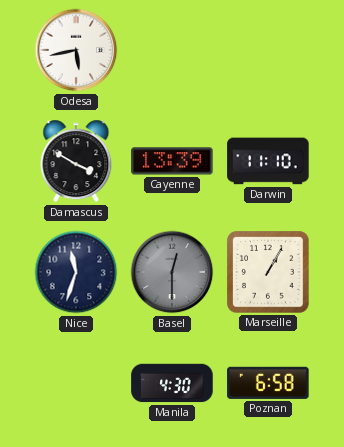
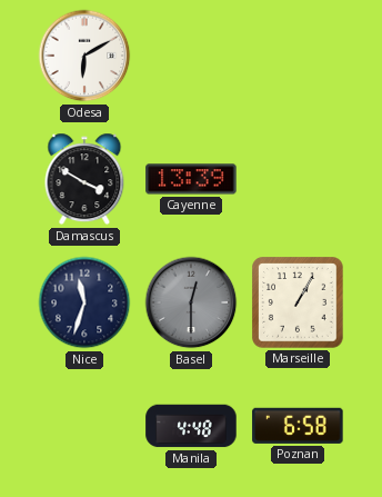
Odesa: 5:43 -> 6:10 (84, 56)
Darwin: 11:10 -> none (268, 161)
Manila: 4:30 -> 4:48 (191, 426)
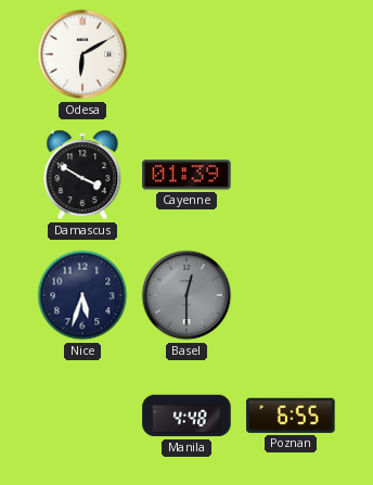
Cayenne: 13:39 -> 01:39 (186, 175)
Nice: 11:33 -> 5:33 (82, 295)
Marseille: 1:05 -> none (298, 302)
Poznan: 6:58 -> 6:55 (291, 416)
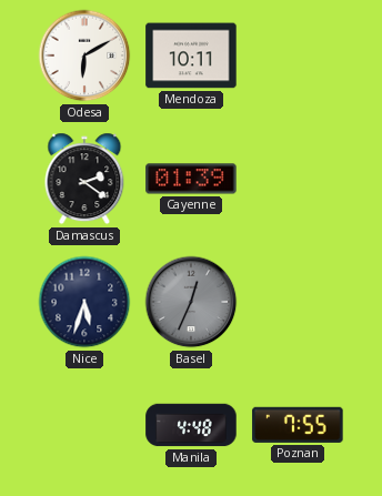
Mendoza: none -> 10:11 (191, 55)
Damascus: 3:50 -> 2:21 (84, 179)
Basel: 12:30 -> 12:34 (191, 302)
Poznan: 6:55 -> 7:55 (298, 425)
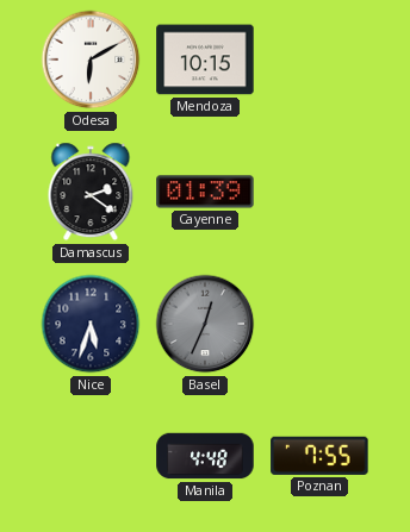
Mendoza: 10:11 -> 10:15 (205, 60)
